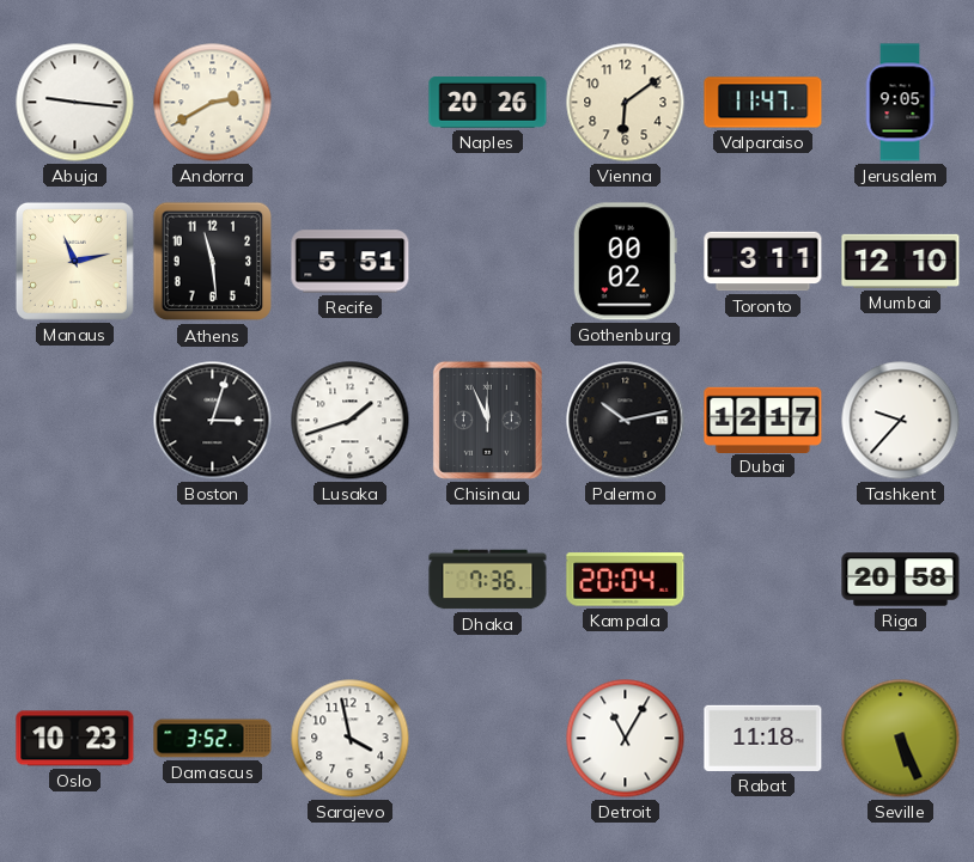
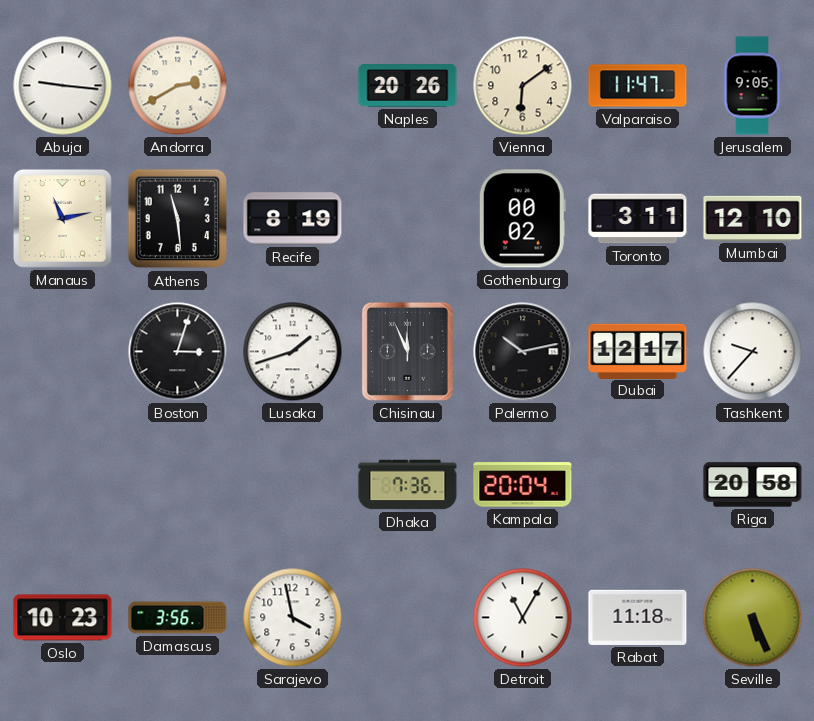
Recife: 5:51 -> 8:19 (293, 219)
Damascus: 3:52 -> 3:56 (178, 618)
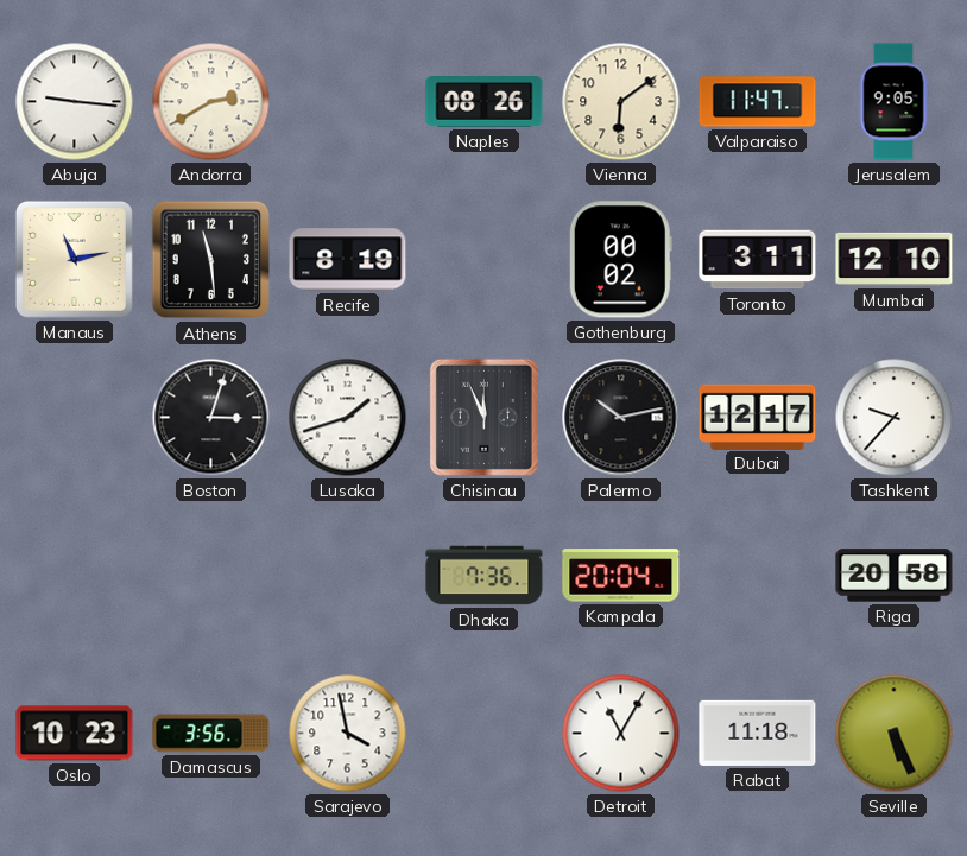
Naples: 20:26 -> 08:26 (485, 102)
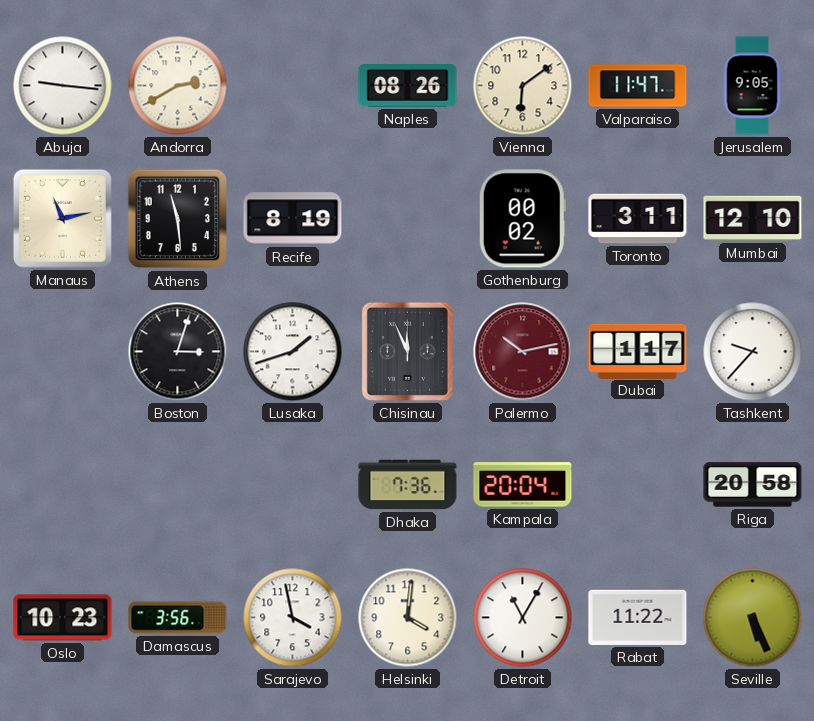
Palermo dial: black -> burgundy (523, 352)
Dubai: 12:17 -> 1:17 (638, 351)
Helsinki: none -> 4:01 (408, 618)
Rabat: 11:18 -> 11:22 (638, 617)
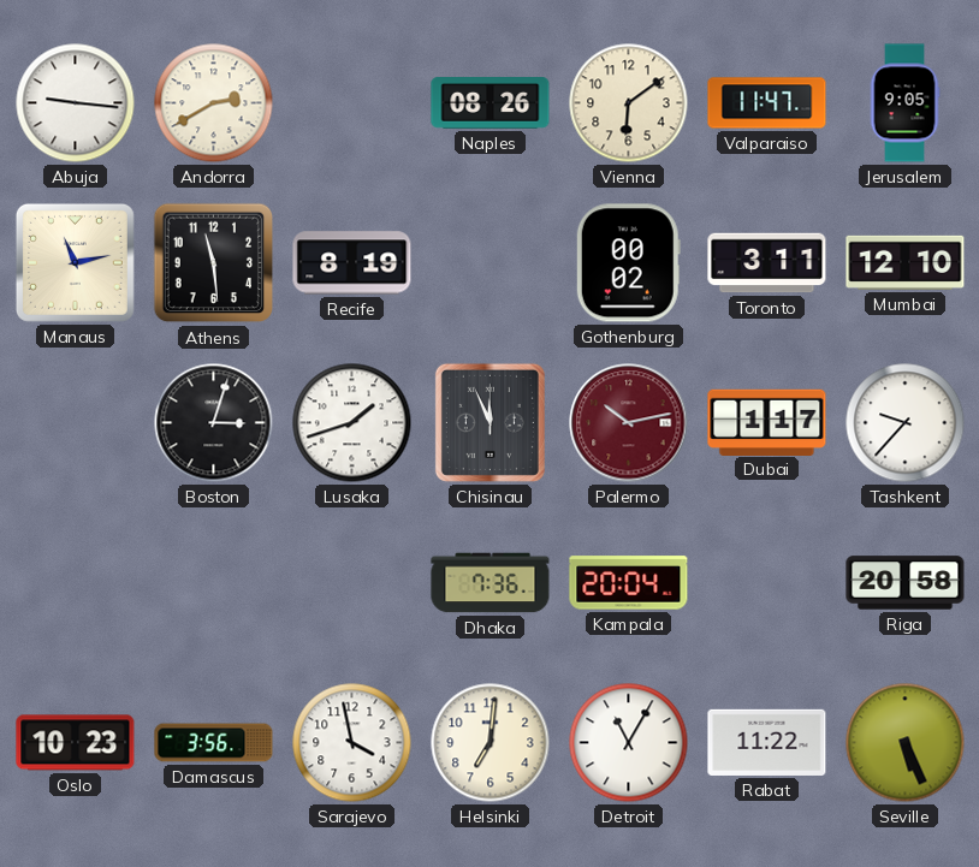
Helsinki: 4:01 -> 7:01 (491, 743)
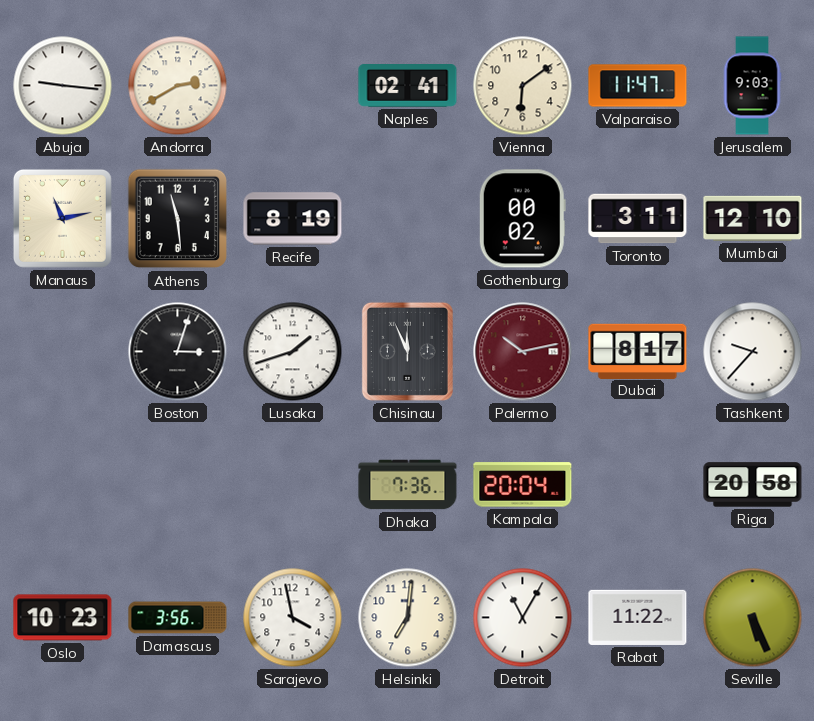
Naples: 08:26 -> 02:41 (408, 86)
Jerusalem: 9:05 -> 9:03 (752, 86)
Dubai: 1:17 -> 8:17 (638, 351)
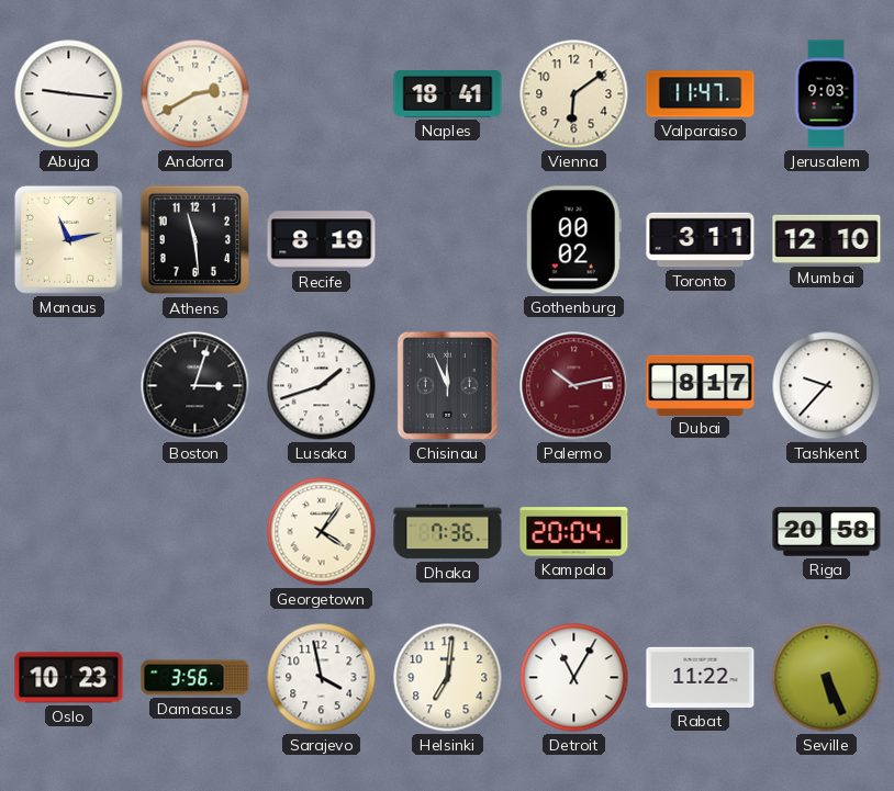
Naples: 02:41 -> 18:41 (448, 94)
Georgetown: none -> 4:06 (322, 532)
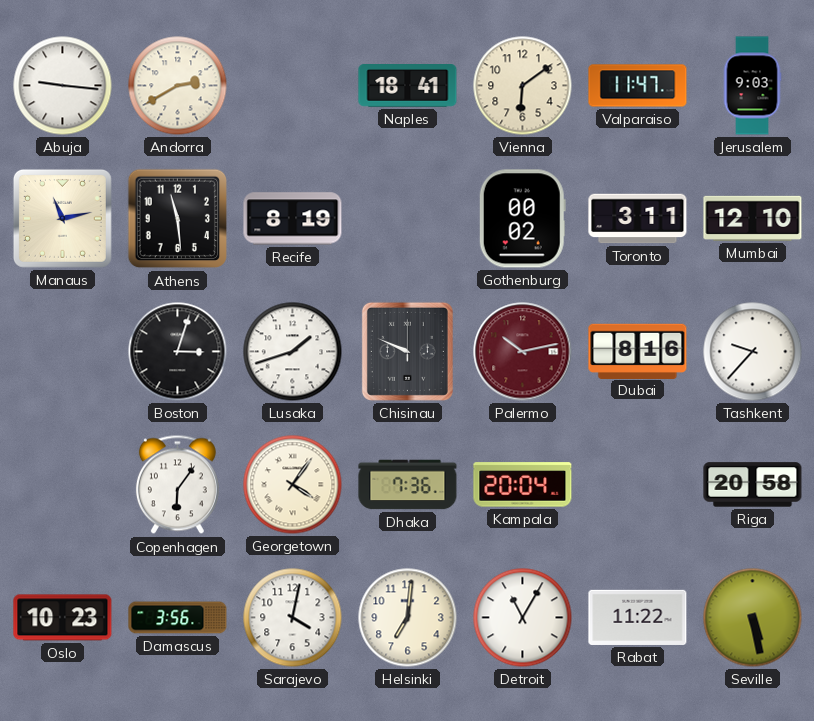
Chisinau: 11:56 -> 9:49 (407, 351)
Dubai: 8:17 -> 8:16 (638, 351)
Copenhagen: none -> 6:06 (177, 485)
Sarajevo: 3:58 -> 4:02 (293, 618)
Seville: 5:26 -> 5:28 (753, 618)
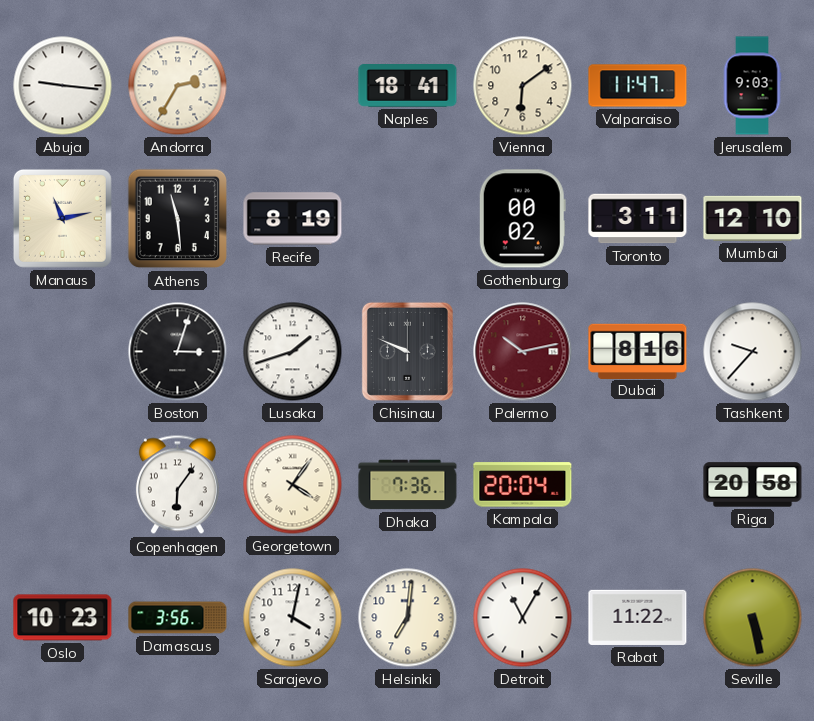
Andorra: 2:40 -> 2:35 (178, 86)
